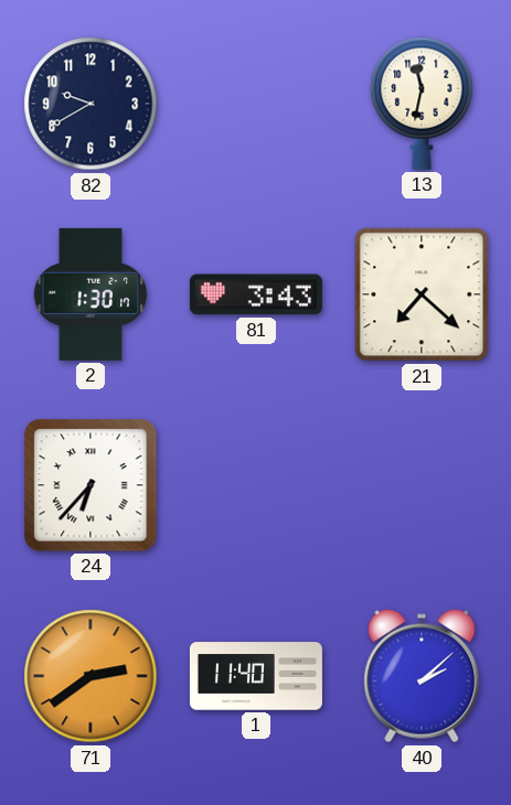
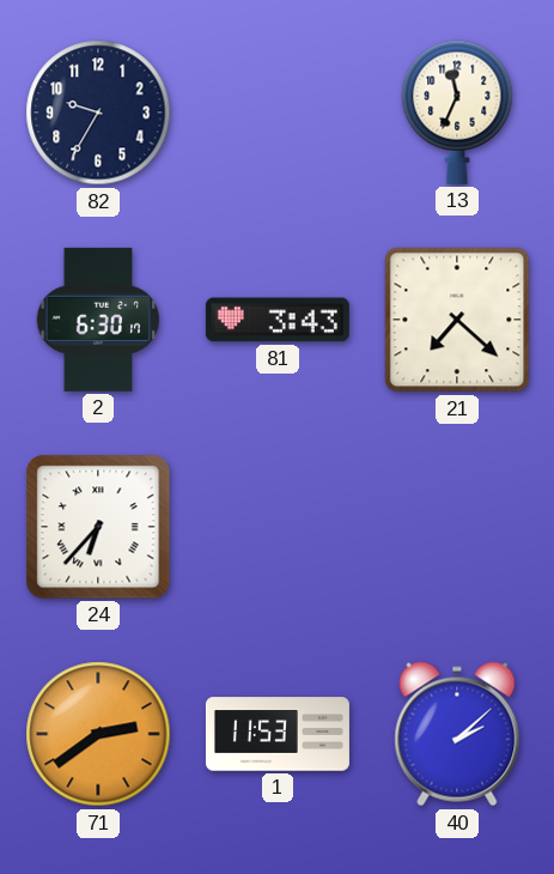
82: 9:40 -> 9:35 (98, 113)
13: 11:32 -> 11:34 (457, 113)
2: 1:30 -> 6:30 (98, 320)
1: 11:40 -> 11:53 (278, 734)
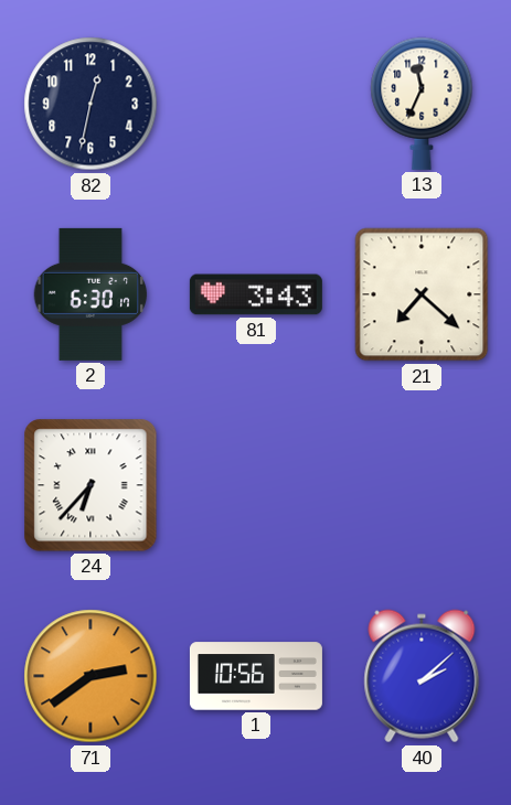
82: 9:35 -> 12:32 (91, 104)
1: 11:53 -> 10:56 (256, 676)
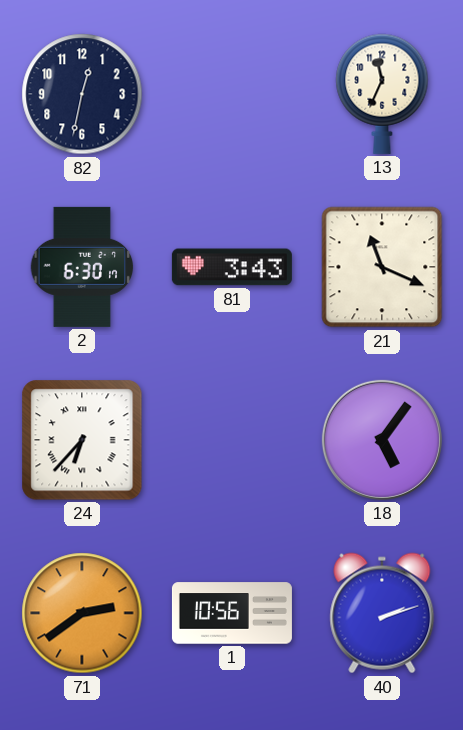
21: 7:22 -> 11:19 (382, 267)
18: none -> 5:06 (382, 440)
40: 2:08 -> 2:12 (382, 613)
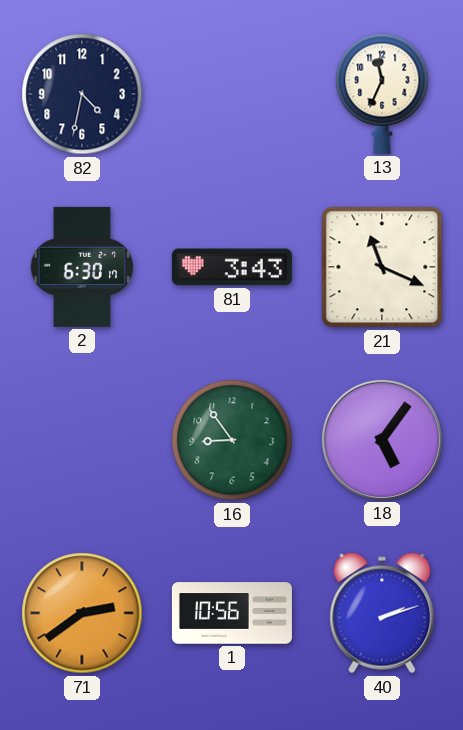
82: 12:32 -> 4:32 (82, 94)
24: 6:37 -> none (82, 440)
16: none -> 8:54 (232, 440)
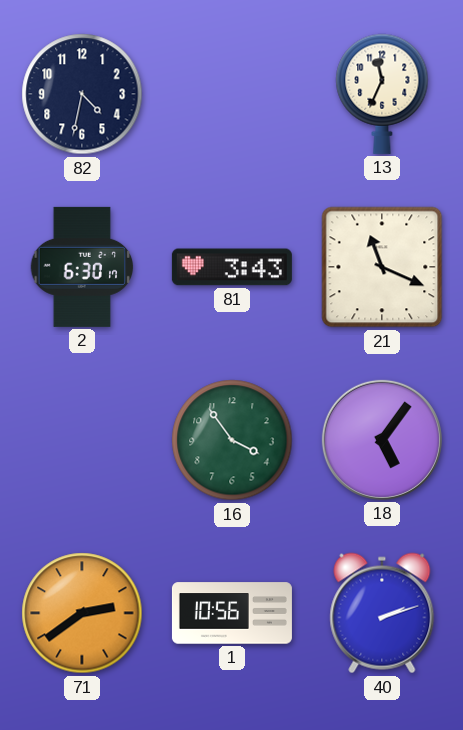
16: 8:54 -> 3:54 (232, 440)
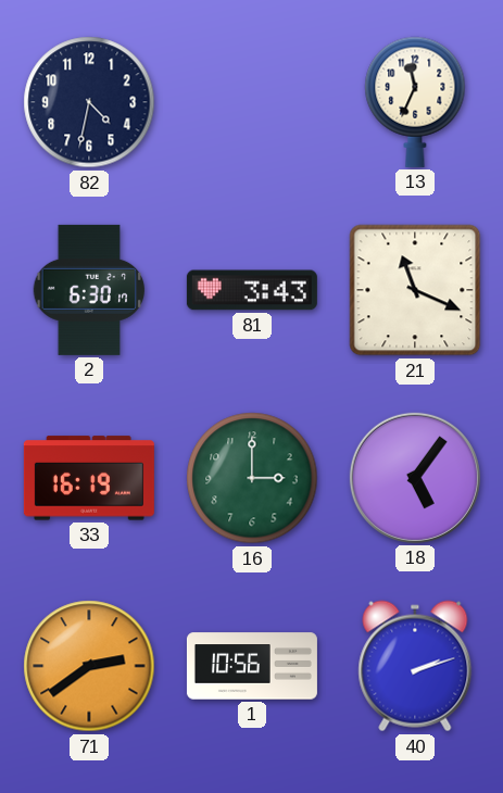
33: none -> 16:19 (89, 478)
16: 3:54 -> 3:00 (252, 478)
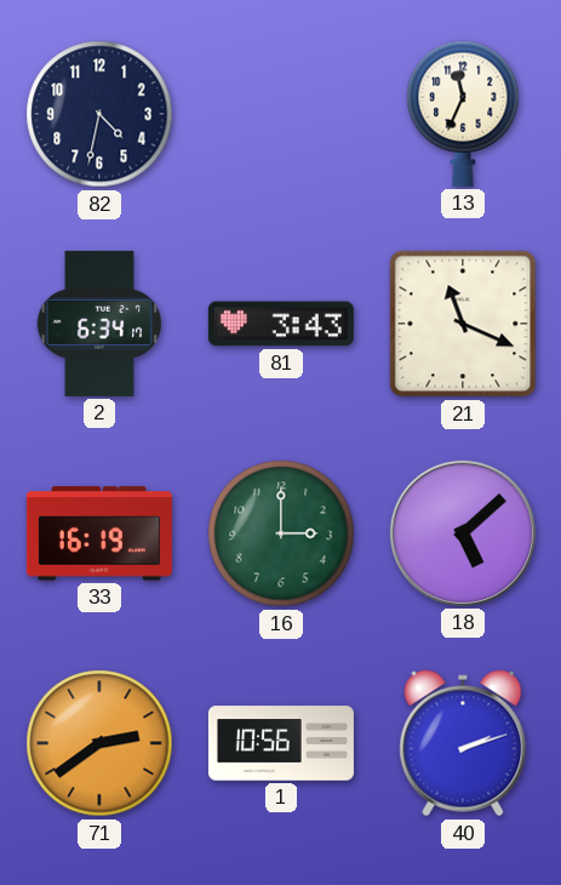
2: 6:30 -> 6:34 (99, 324)
18: 5:06 -> 5:08 (463, 533)
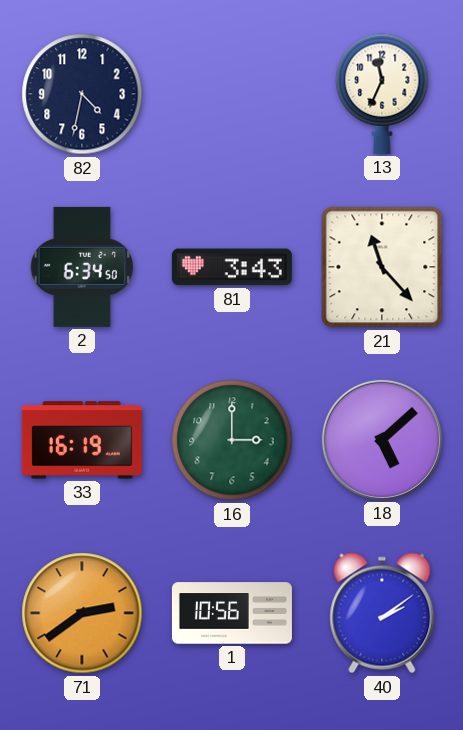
2: 6:34:17 -> 6:34:50 (82, 267)
21: 11:19 -> 11:23 (382, 267)
40: 2:12 -> 2:09 (382, 613)
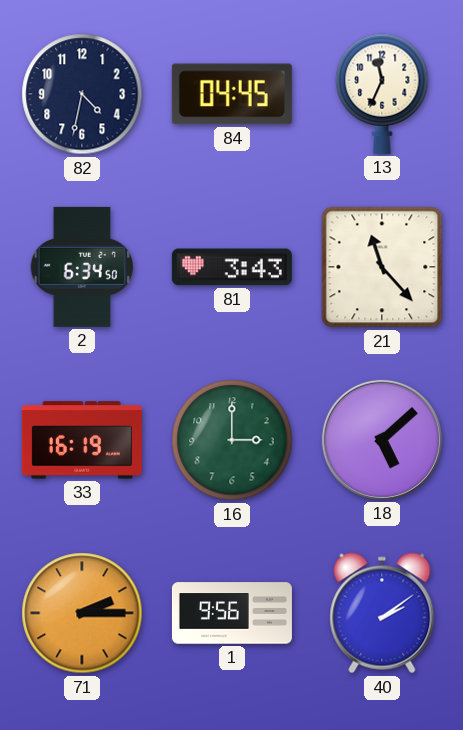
84: none -> 04:45 (232, 94)
71: 2:39 -> 2:15 (82, 613)
1: 10:56 -> 9:56 (232, 613)
